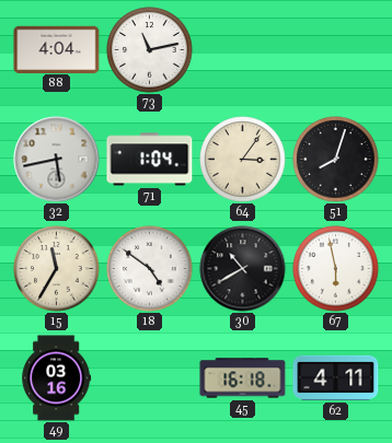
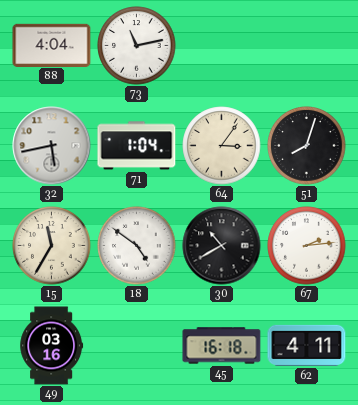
67: 5:58 -> 2:14 (307, 246)
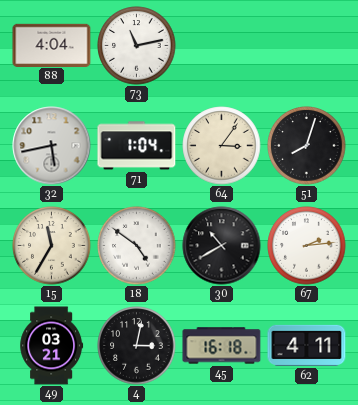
49: 03:16 -> 03:21 (52, 346)
4: none -> 3:02 (137, 346)
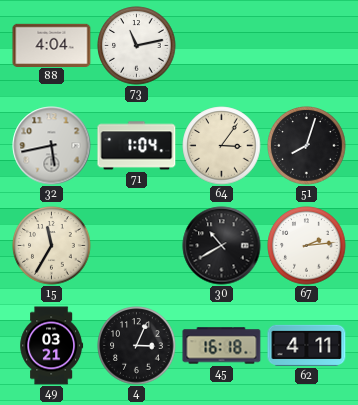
18: 4:51 -> none (137, 246)
4: 3:02 -> 3:04 (137, 346)
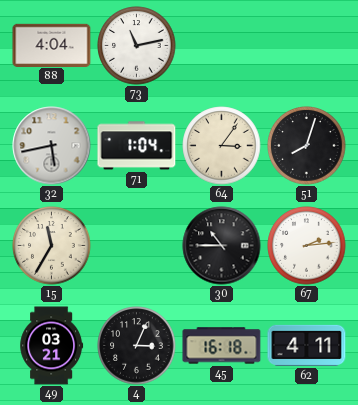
30: 10:40 -> 10:45 (222, 246)
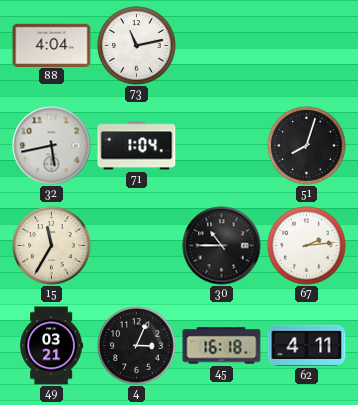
64: 3:06 -> none (222, 146)
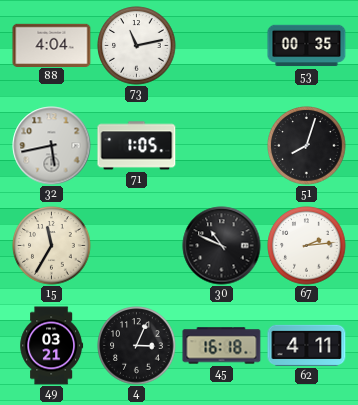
53: none -> 00:35 (307, 46)
71: 1:04 -> 1:05 (137, 146)
30: 10:45 -> 10:49 (222, 246)
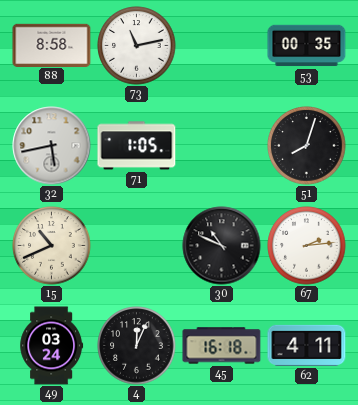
88: 4:04 -> 8:58 (52, 45)
15: 11:35 -> 10:41 (52, 246)
49: 03:21 -> 03:24 (52, 346)
4: 3:04 -> 12:04 (137, 346)
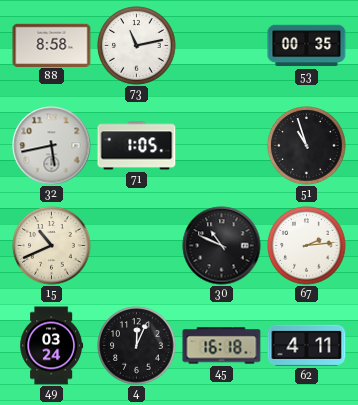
51: 8:03 -> 10:57 (307, 146)
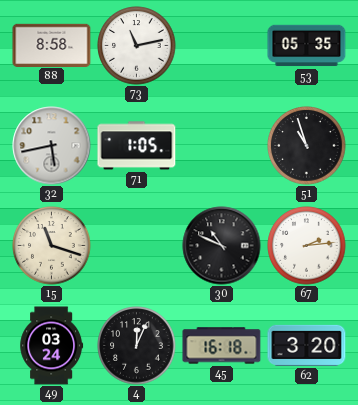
53: 00:35 -> 05:35 (307, 46)
15: 10:41 -> 11:18 (52, 246)
62: 4:11 -> 3:20 (307, 345)
